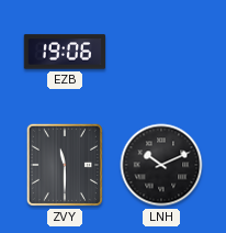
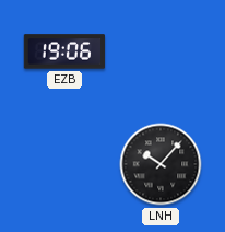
ZVY: 11:30 -> none (65, 165)
LNH: 10:11 -> 10:07 (161, 164)
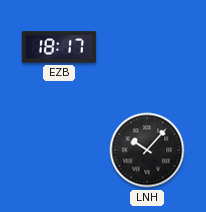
EZB: 19:06 -> 18:17 (59, 47)
